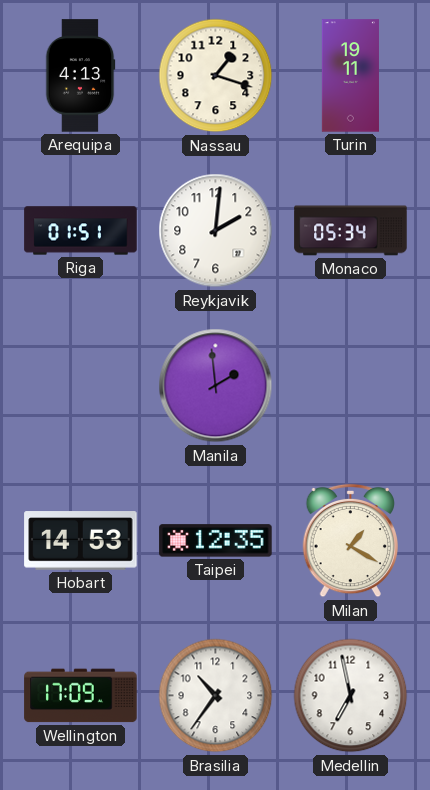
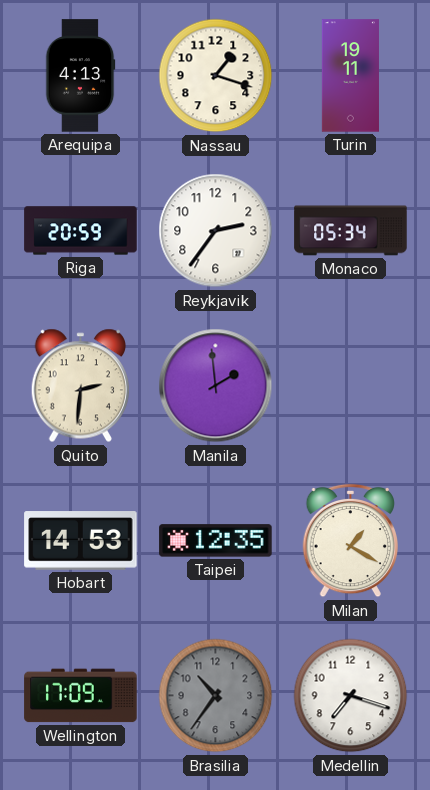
Riga: 01:51 -> 20:59 (81, 231)
Reykjavik: 2:01 -> 2:36 (216, 231)
Quito: none -> 2:31 (80, 386)
Brasilia dial: white -> grey (216, 696)
Medellin: 6:58 -> 7:18 (351, 696)
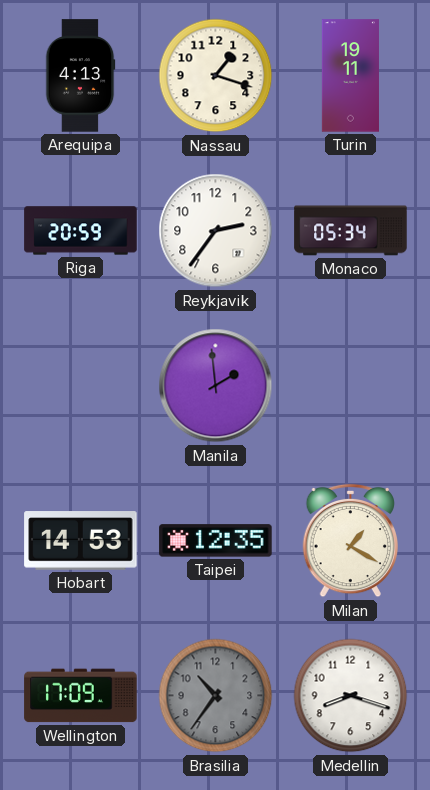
Quito: 2:31 -> none (80, 386)
Medellin: 7:18 -> 8:18 (351, 696)
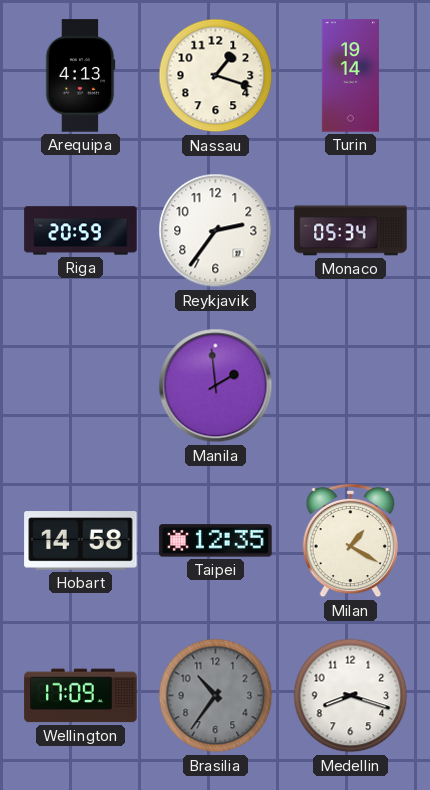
Turin: 19:11 -> 19:14 (350, 76)
Hobart: 14:53 -> 14:58 (81, 541)
